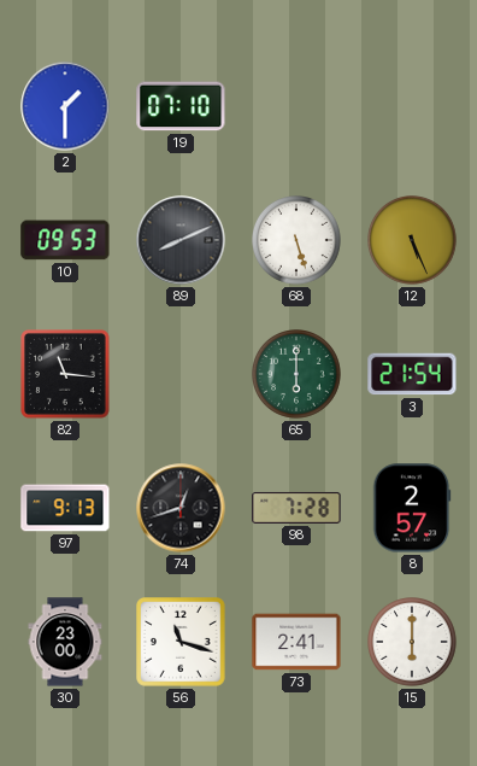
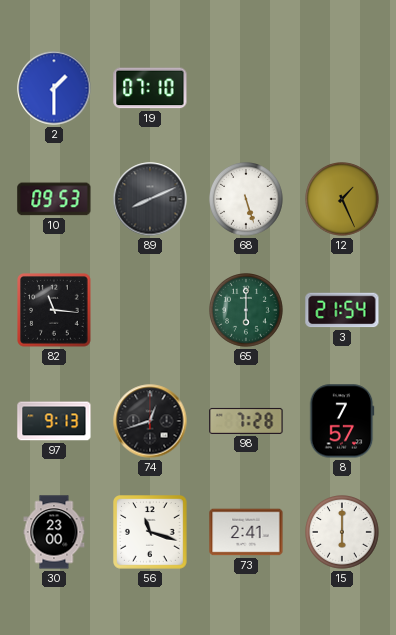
12: 5:26 -> 1:26 (343, 200)
8: 2:57 -> 7:57 (342, 421)
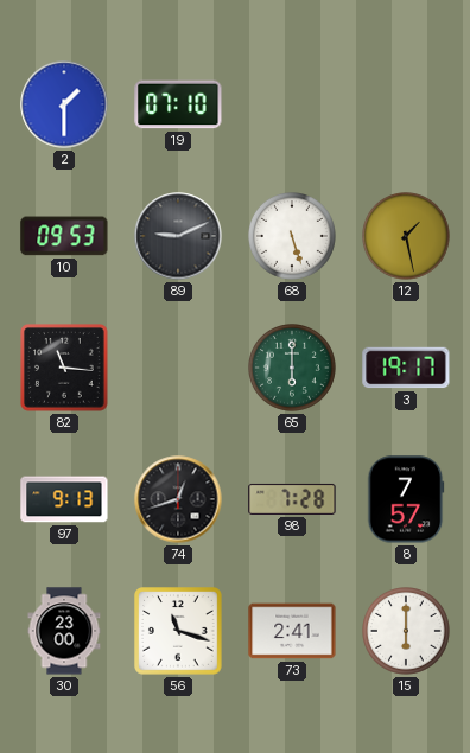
89: 8:11 -> 9:11 (178, 236)
12: 1:26 -> 1:28 (407, 237)
3: 21:54 -> 19:17 (406, 368)
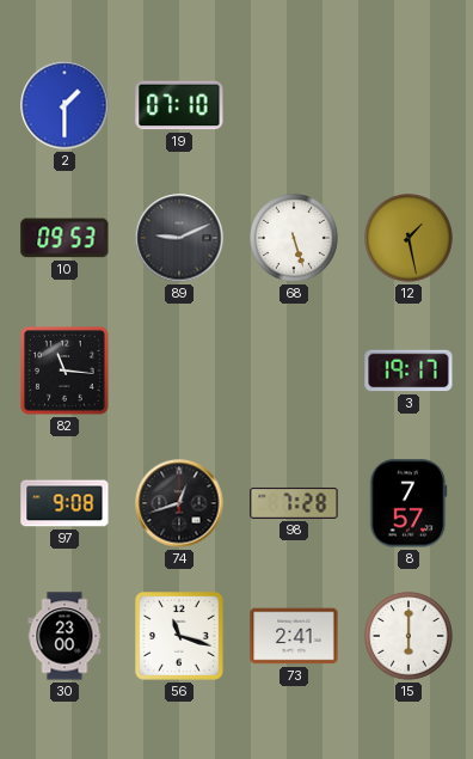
65: 6:00 -> none (293, 369)
97: 9:13 -> 9:08 (64, 503)
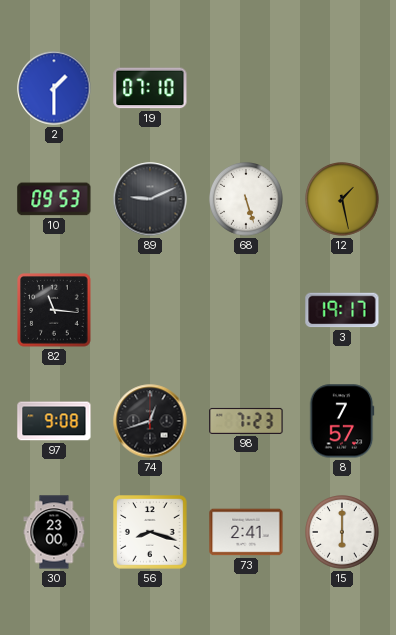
98: 7:28 -> 7:23 (246, 421)
56: 11:18 -> 8:18 (151, 533)
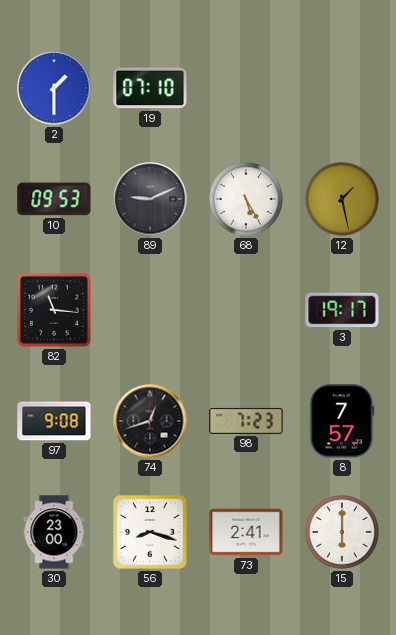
68: 5:27 -> 5:25 (247, 200)
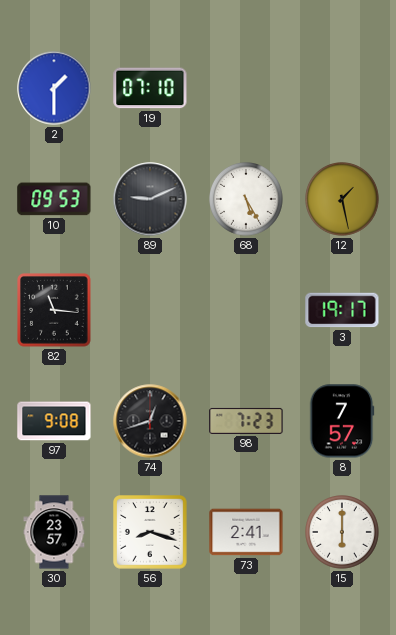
30: 23:00 -> 23:57 (54, 532)
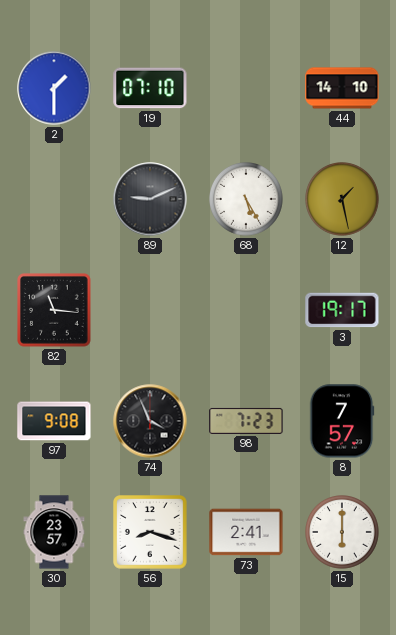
44: none -> 14:10 (342, 88)
10: 09:53 -> none (54, 199)
74: 12:42 -> 3:56 (150, 421)
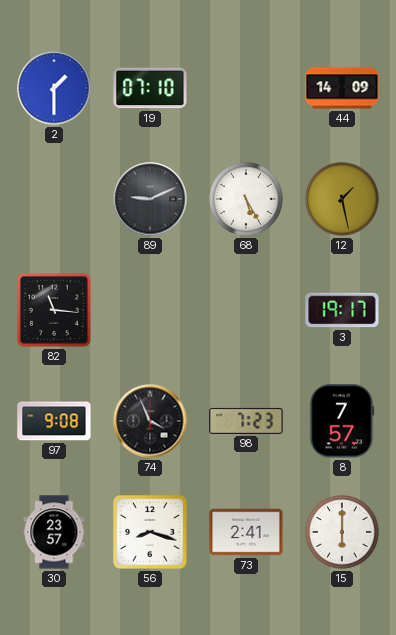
44: 14:10 -> 14:09 (342, 88)
